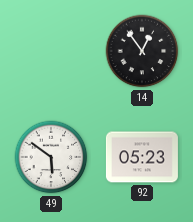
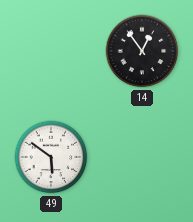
92: 05:23 -> none (142, 157)
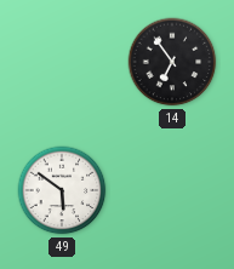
14: 12:54 -> 6:54 (172, 62)
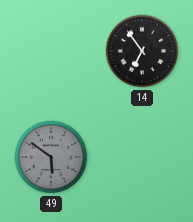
49 dial: white -> grey (51, 157)
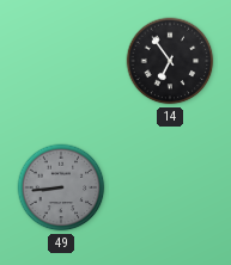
49: 5:51 -> 8:44 (61, 187)
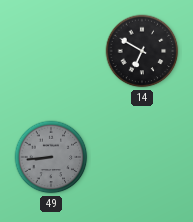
14: 6:54 -> 6:50 (142, 51)
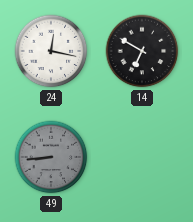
24: none -> 12:17 (51, 51)
